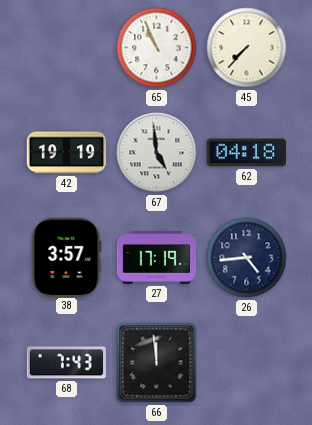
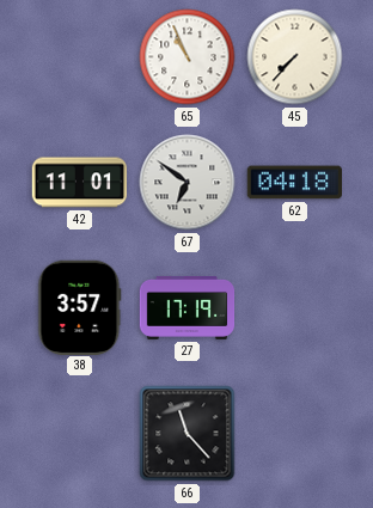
42: 19:19 -> 11:01 (80, 183)
67: 4:59 -> 6:51 (188, 183)
26: 4:44 -> none (247, 258)
68: 7:43 -> none (66, 363)
66: 11:59 -> 11:23 (188, 434)
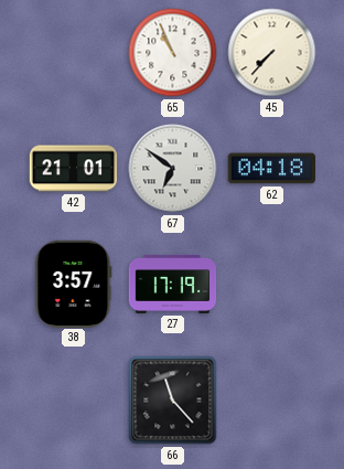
42: 11:01 -> 21:01 (74, 169)
